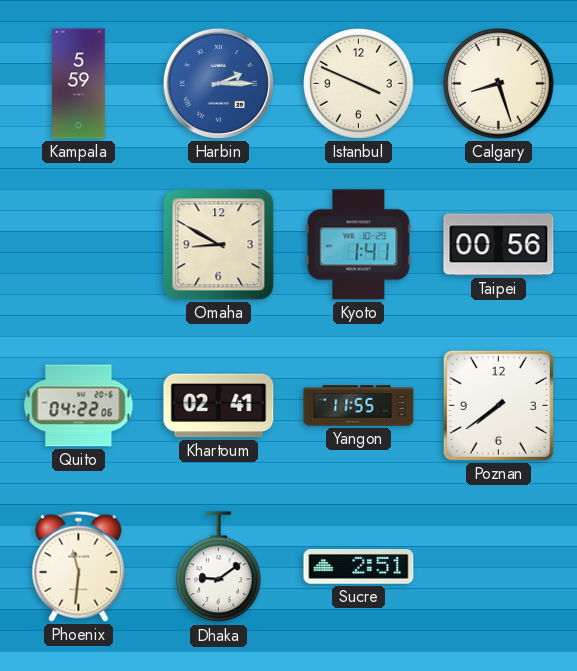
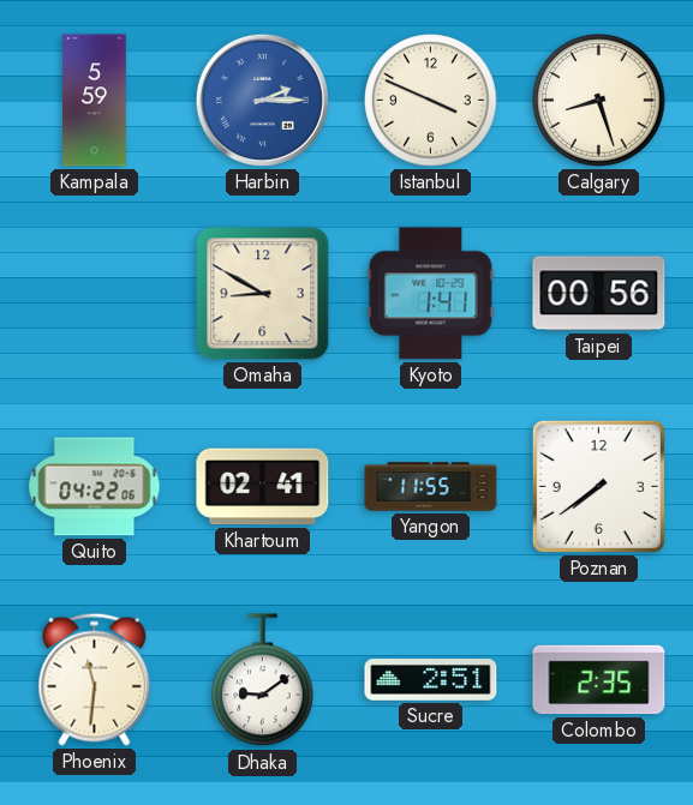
Colombo: none -> 2:35 (599, 680)
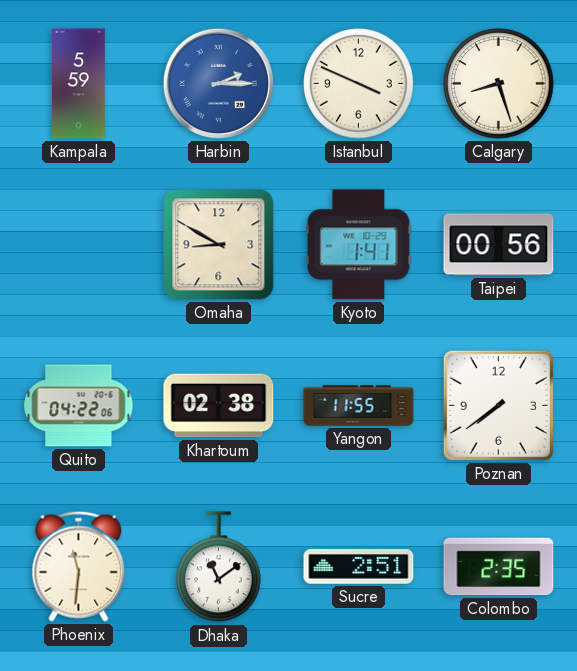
Khartoum: 02:41 -> 02:38 (219, 406)
Dhaka: 9:09 -> 11:09 (219, 567)
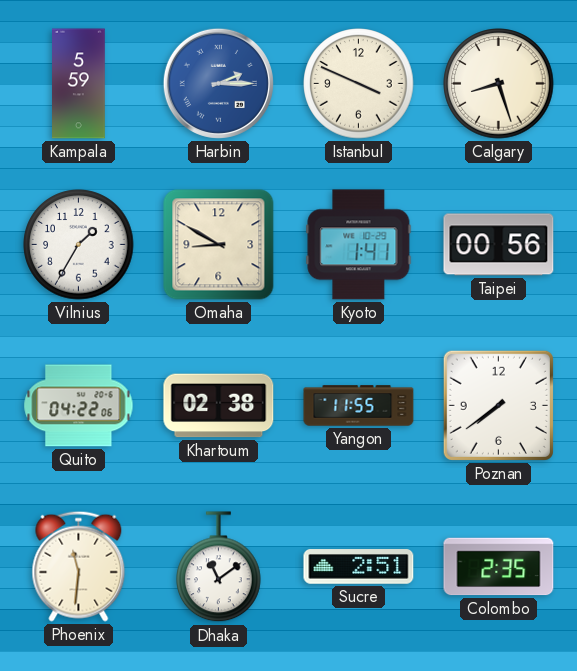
Vilnius: none -> 1:35 (79, 245)
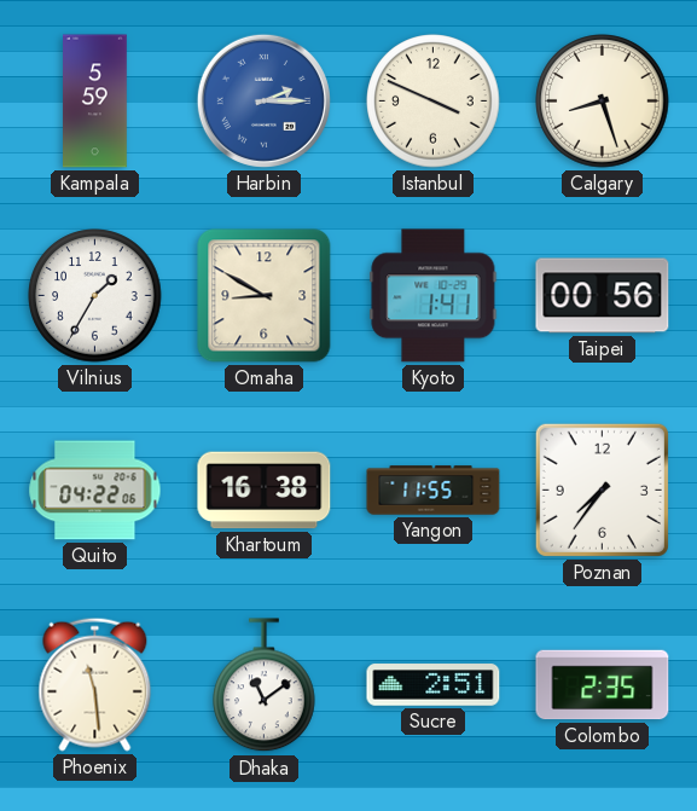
Khartoum: 02:38 -> 16:38 (265, 491)
Poznan: 7:39 -> 7:36 (602, 490)
Phoenix: 11:31 -> 11:29 (95, 684)
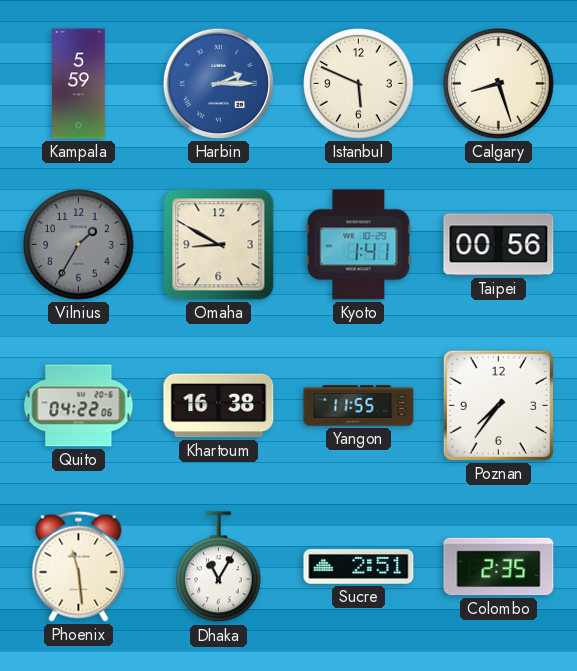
Istanbul: 3:49 -> 5:49 (359, 84)
Vilnius dial: white -> grey (79, 245)
Dhaka: 11:09 -> 11:05 (219, 567)
